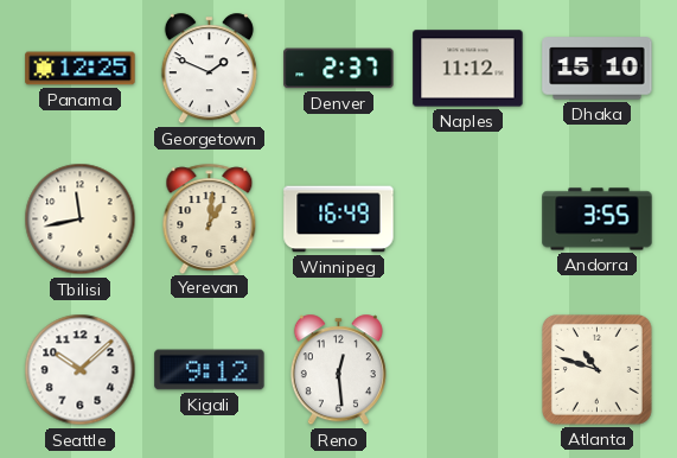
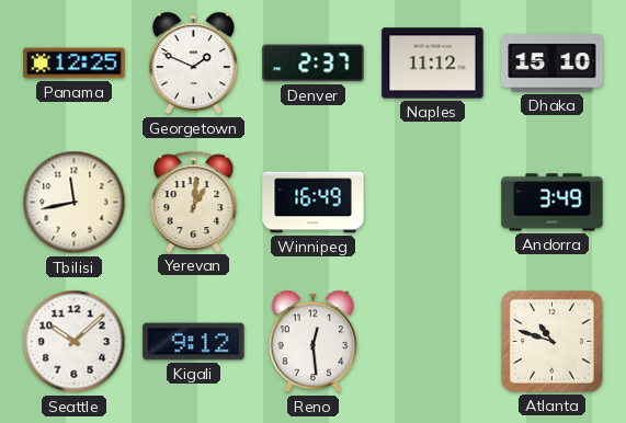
Andorra: 3:55 -> 3:49 (553, 203)
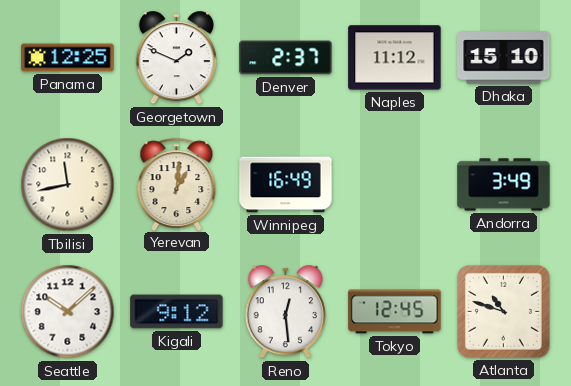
Tokyo: none -> 12:45 (395, 312)
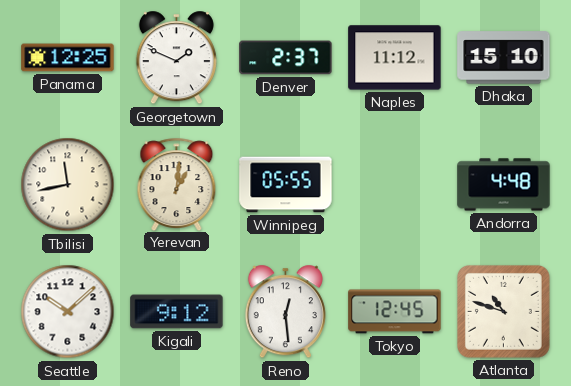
Winnipeg: 16:49 -> 05:55 (286, 185)
Andorra: 3:49 -> 4:48 (504, 185)
